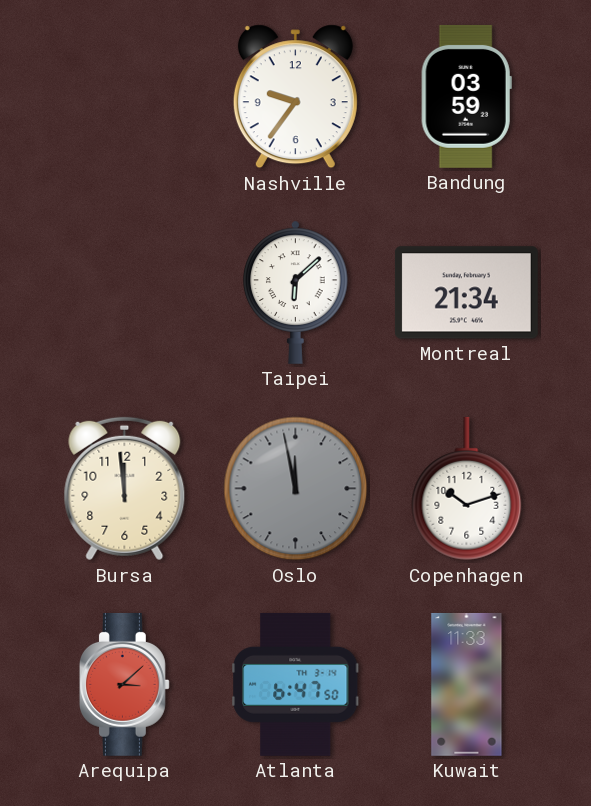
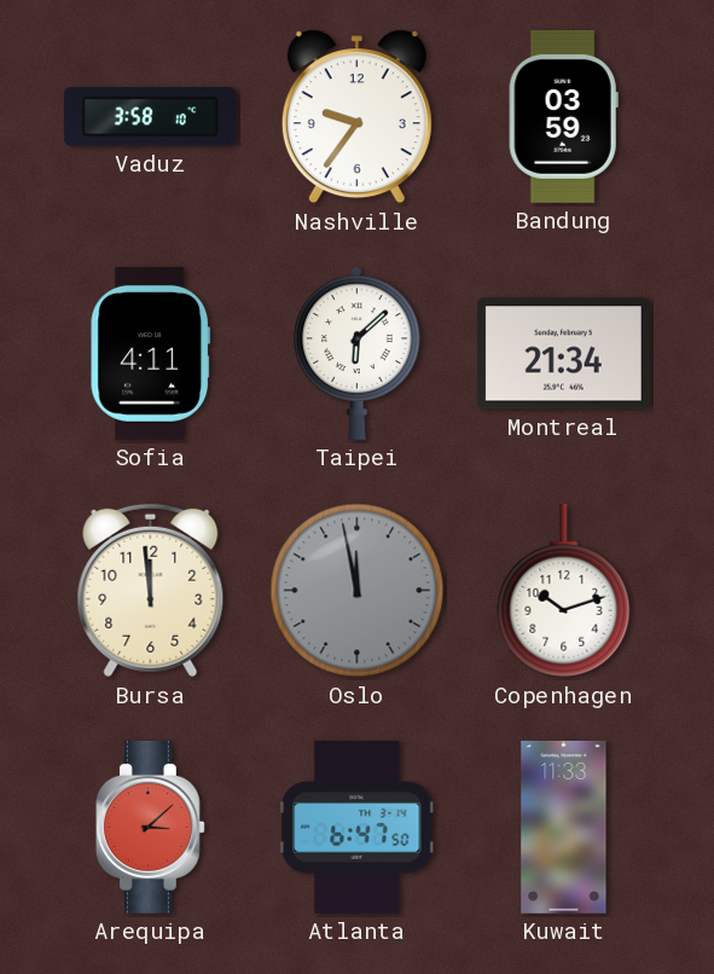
Vaduz: none -> 3:58 (150, 117)
Sofia: none -> 4:11 (150, 353)
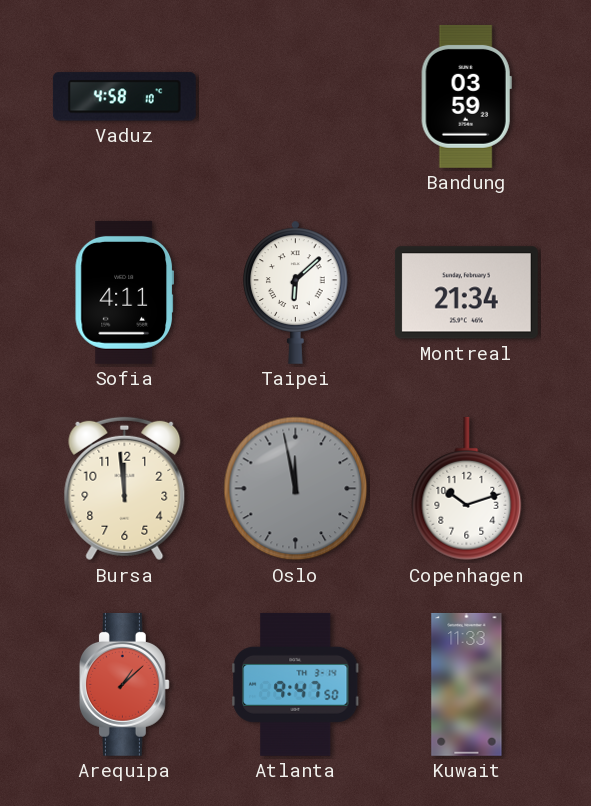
Vaduz: 3:58 -> 4:58 (124, 97)
Nashville: 9:36 -> none (356, 117)
Arequipa: 3:08 -> 1:08 (124, 684)
Atlanta: 6:47 -> 9:47 (296, 684)
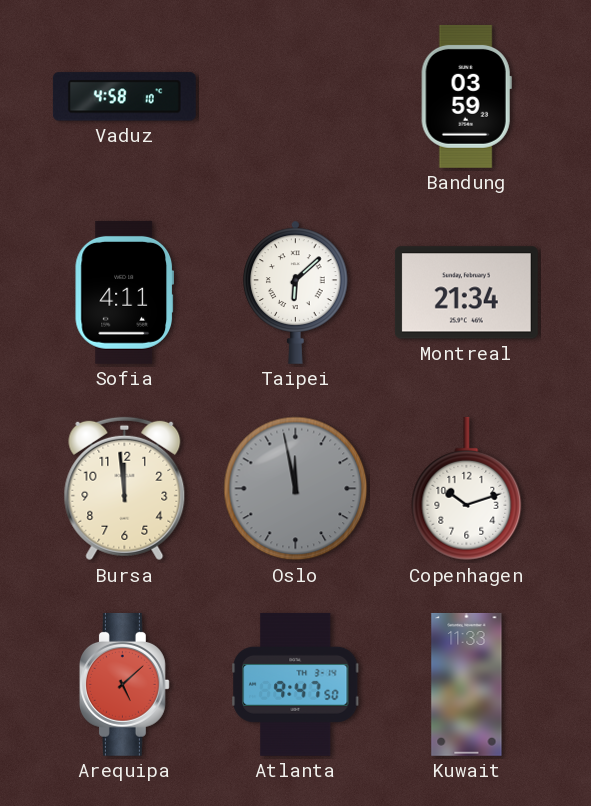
Arequipa: 1:08 -> 5:08 (124, 684)
